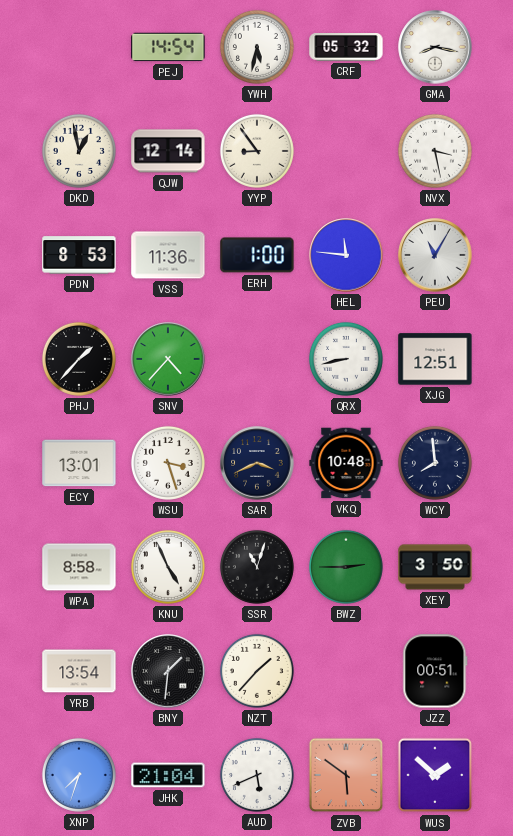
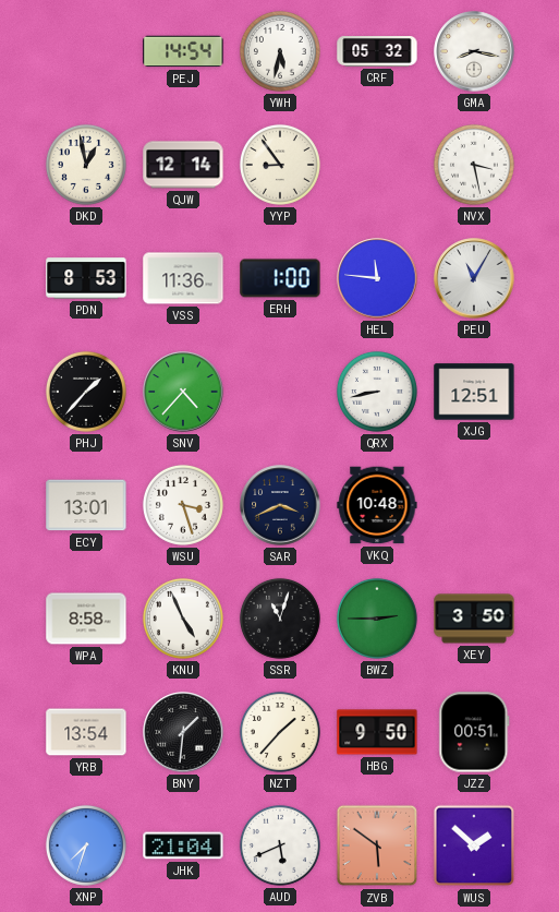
WCY: 7:59 -> none (435, 463)
HBG: none -> 9:50 (377, 732)
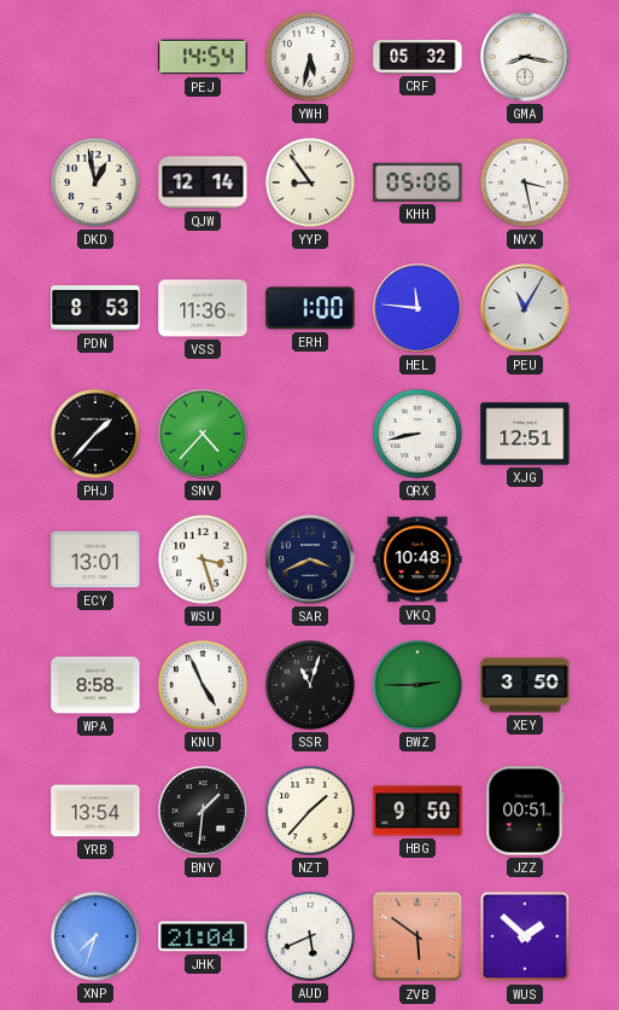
KHH: none -> 05:06 (417, 182)
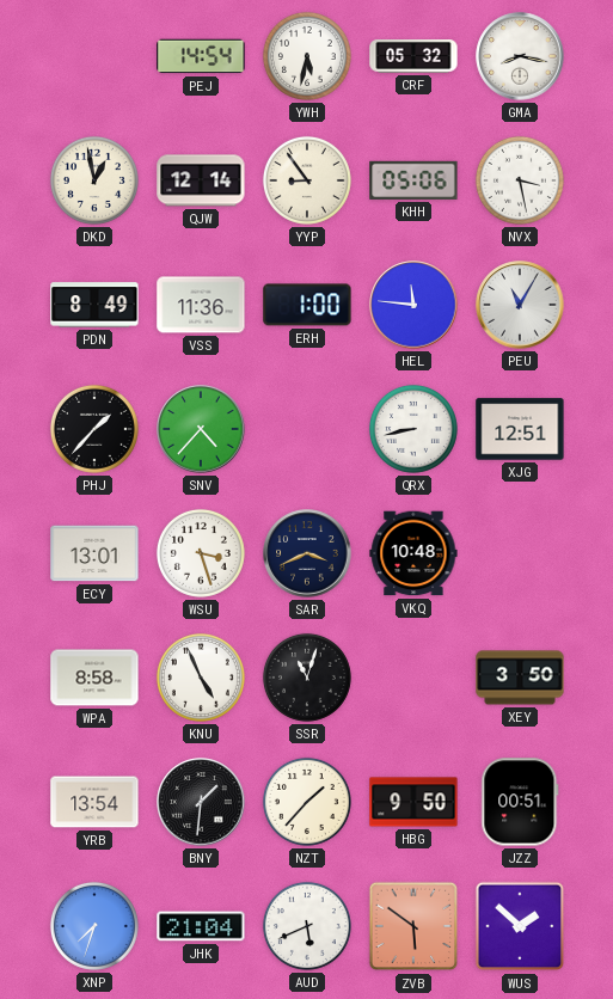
PDN: 8:53 -> 8:49 (94, 305)
BWZ: 2:45 -> none (417, 685)
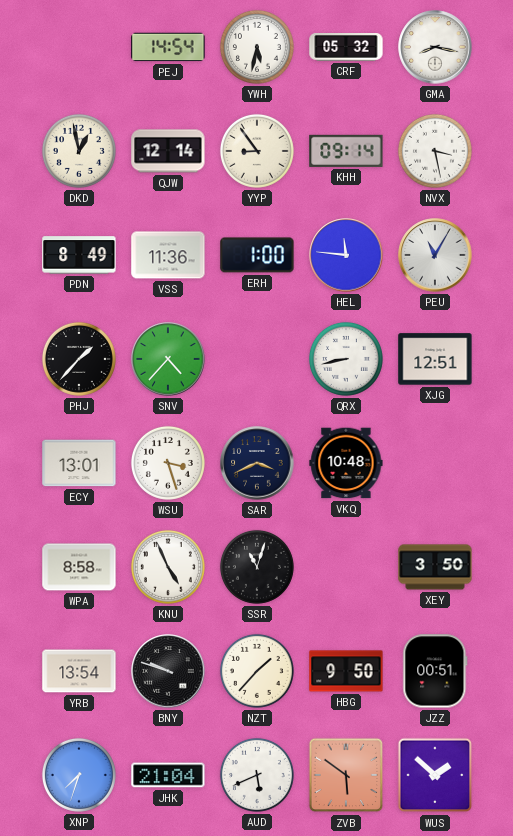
KHH: 05:06 -> 09:14 (346, 151)
BNY: 1:31 -> 9:48 (168, 671)
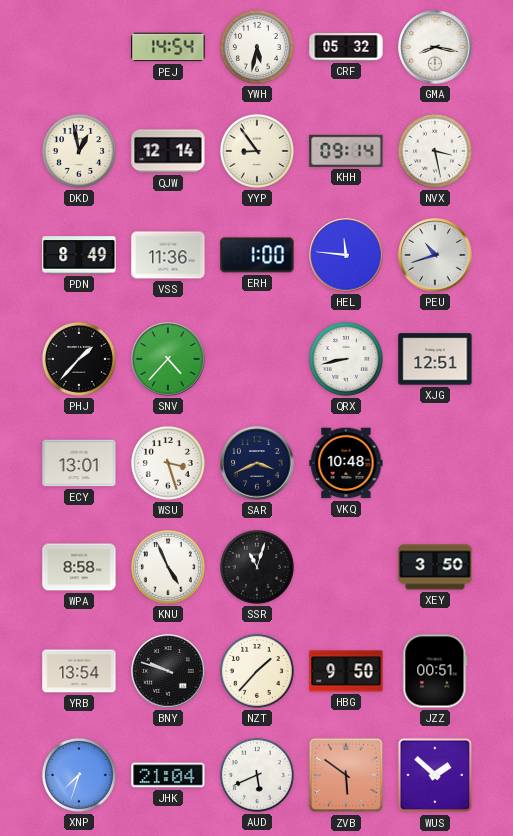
PEU: 11:05 -> 10:42 (435, 255)
